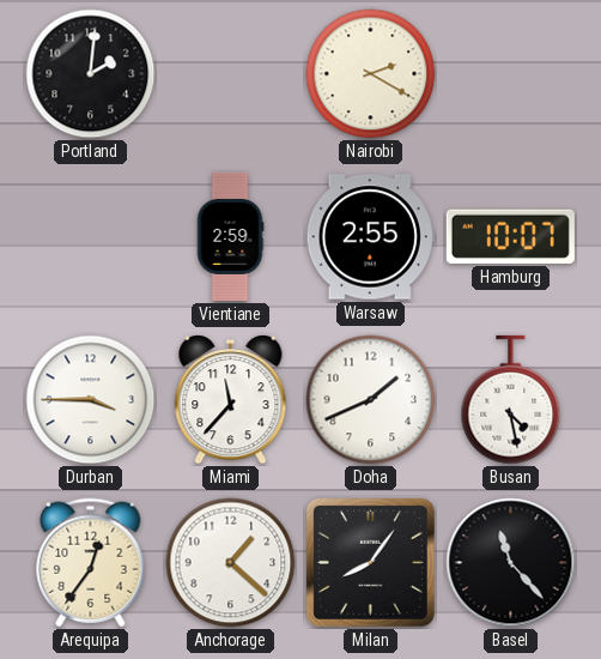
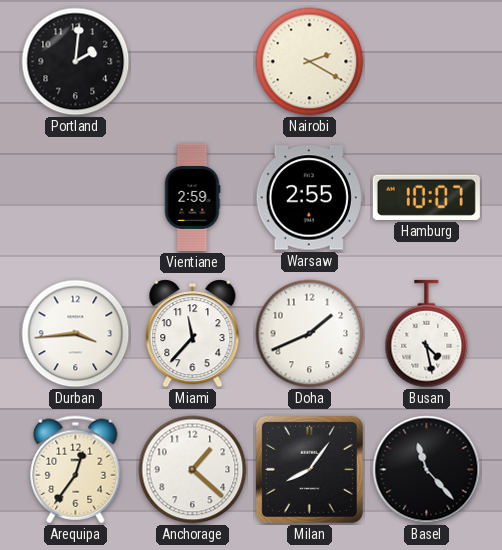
Durban: 3:45 -> 3:44 (76, 334)
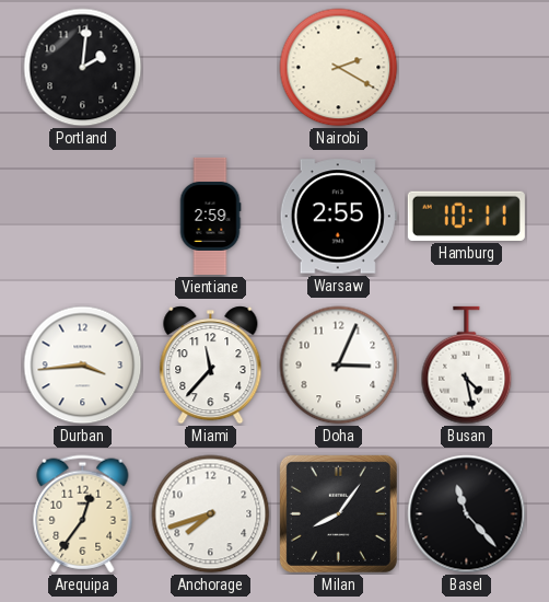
Hamburg: 10:07 -> 10:11 (466, 216)
Doha: 1:41 -> 3:04 (339, 366)
Anchorage: 1:22 -> 7:42 (211, 514)
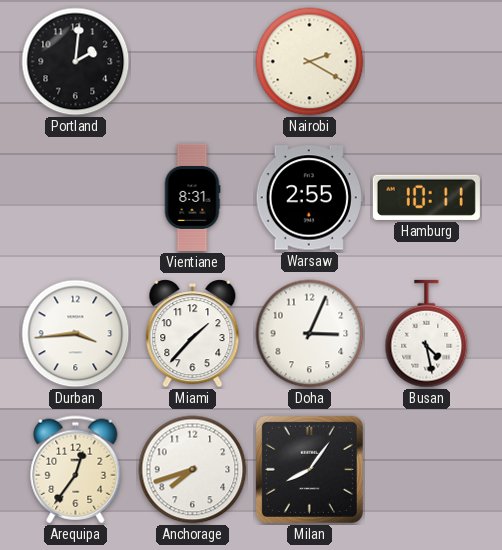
Vientiane: 2:59 -> 8:31 (192, 197)
Miami: 11:37 -> 1:37 (193, 334)
Basel: 11:23 -> none (467, 514)
